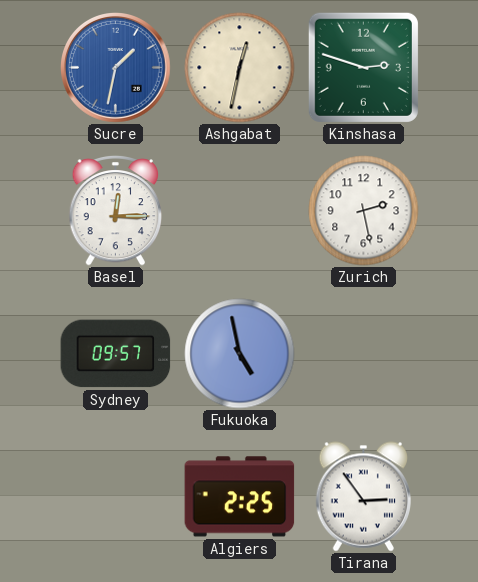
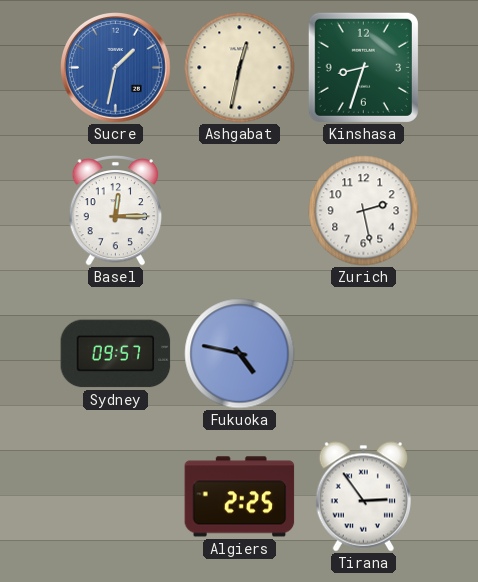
Kinshasa: 2:48 -> 8:33 (363, 67)
Fukuoka: 4:58 -> 4:47 (240, 354)
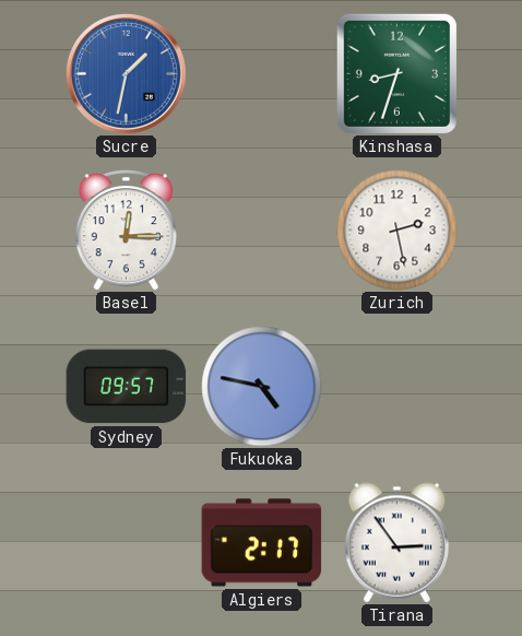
Ashgabat: 12:32 -> none (240, 68)
Algiers: 2:25 -> 2:17 (262, 543)
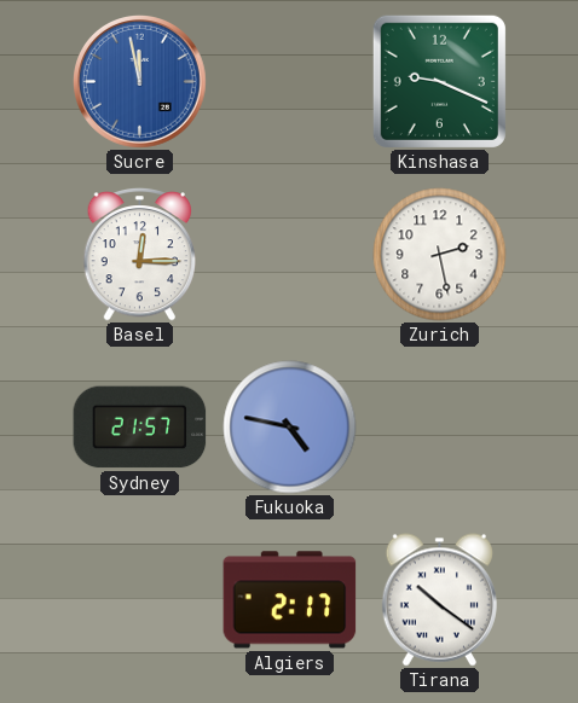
Sucre: 1:32 -> 11:58 (140, 82)
Kinshasa: 8:33 -> 9:19 (439, 81)
Sydney: 09:57 -> 21:57 (140, 428)
Tirana: 2:54 -> 10:21 (439, 600)
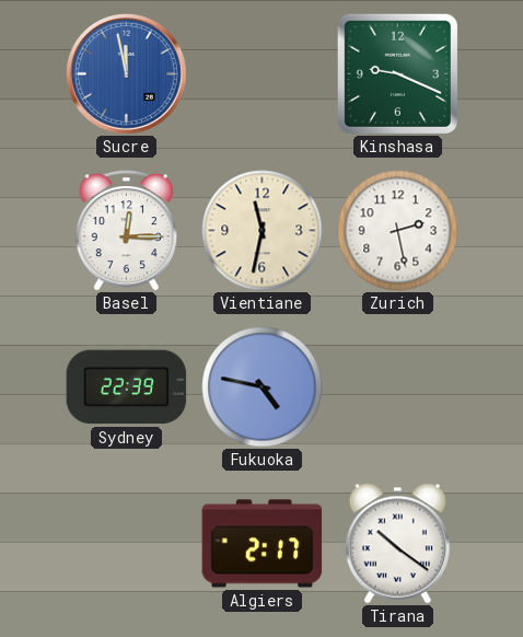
Vientiane: none -> 11:32 (263, 231)
Sydney: 21:57 -> 22:39 (127, 387)
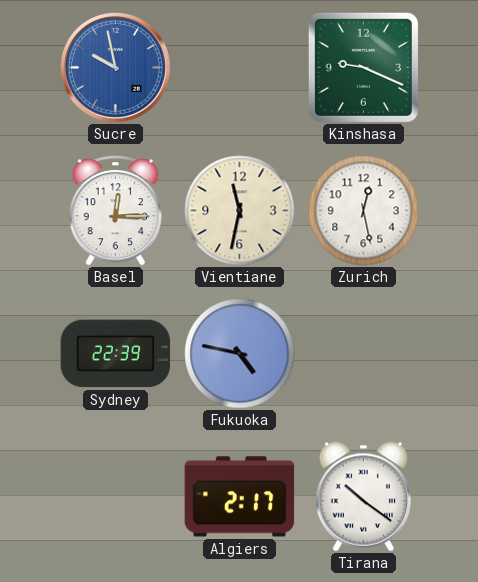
Sucre: 11:58 -> 9:58 (116, 68)
Zurich: 2:28 -> 12:28 (364, 211)
